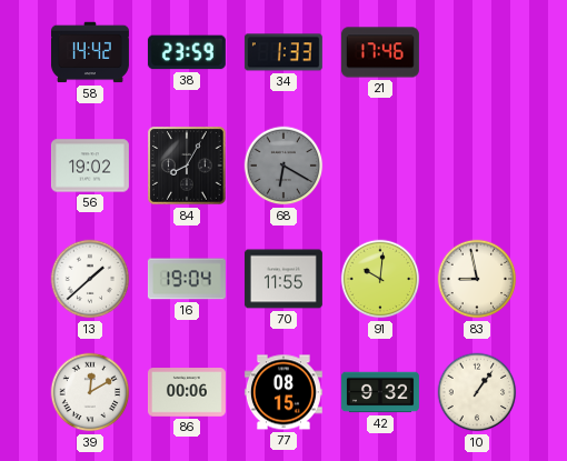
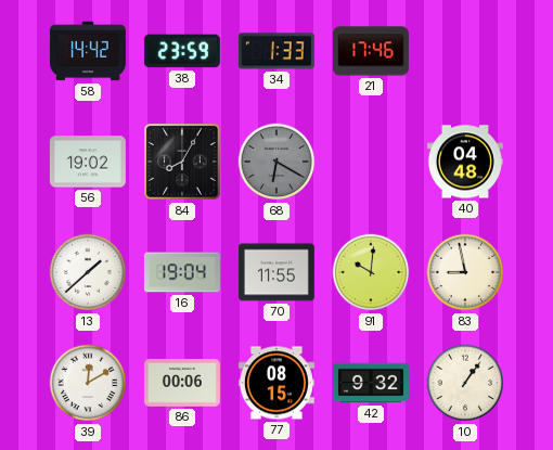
40: none -> 04:48 (465, 162)
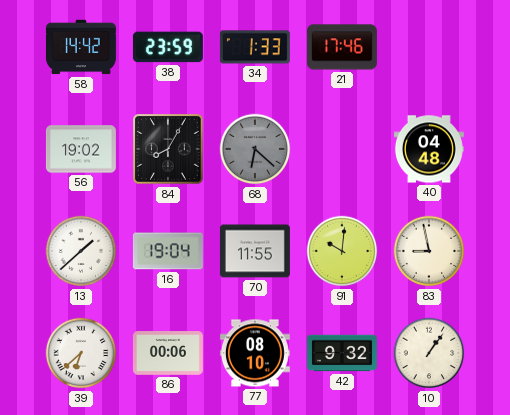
68: 6:20 -> 6:22 (255, 149)
39: 12:10 -> 6:38 (81, 353)
77: 08:15 -> 08:10 (255, 353)
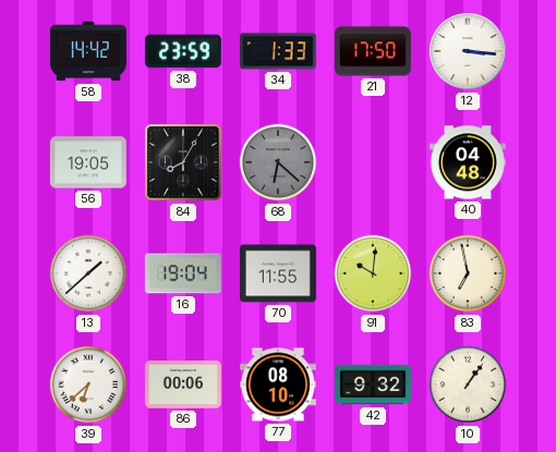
21: 17:46 -> 17:50 (373, 51)
12: none -> 3:16 (469, 52)
56: 19:02 -> 19:05 (88, 162)
83: 8:58 -> 6:58 (468, 273)
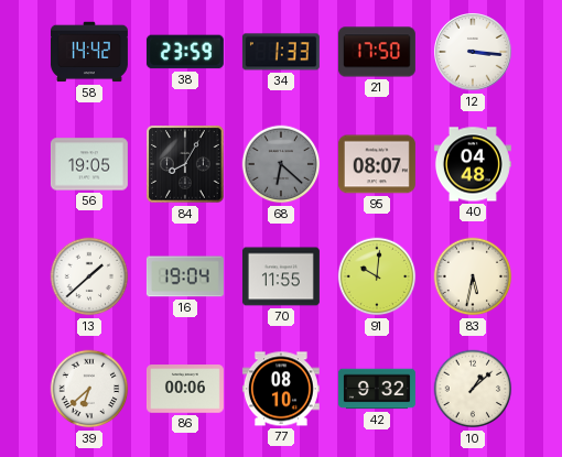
95: none -> 08:07 (377, 164)
83: 6:58 -> 5:32 (473, 276)
10: 1:06 -> 1:08 (473, 389)
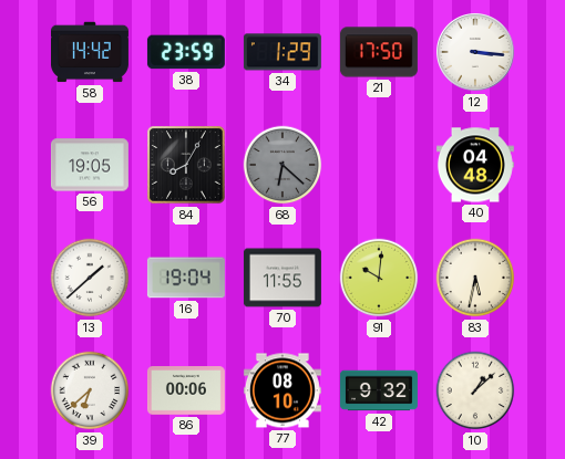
34: 1:33 -> 1:29 (282, 52)
95: 08:07 -> none (377, 164)
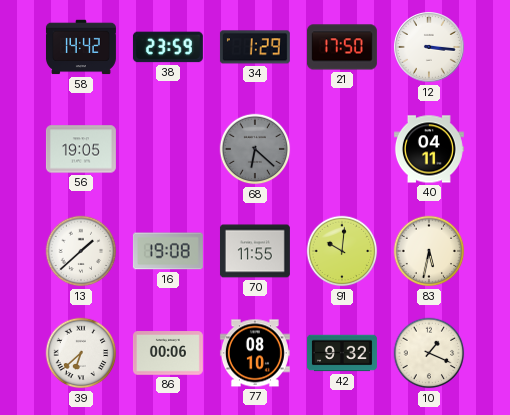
84: 8:05 -> none (187, 166)
40: 04:48 -> 04:11 (429, 149)
16: 19:04 -> 19:08 (168, 251)
10: 1:08 -> 1:19 (429, 353)
